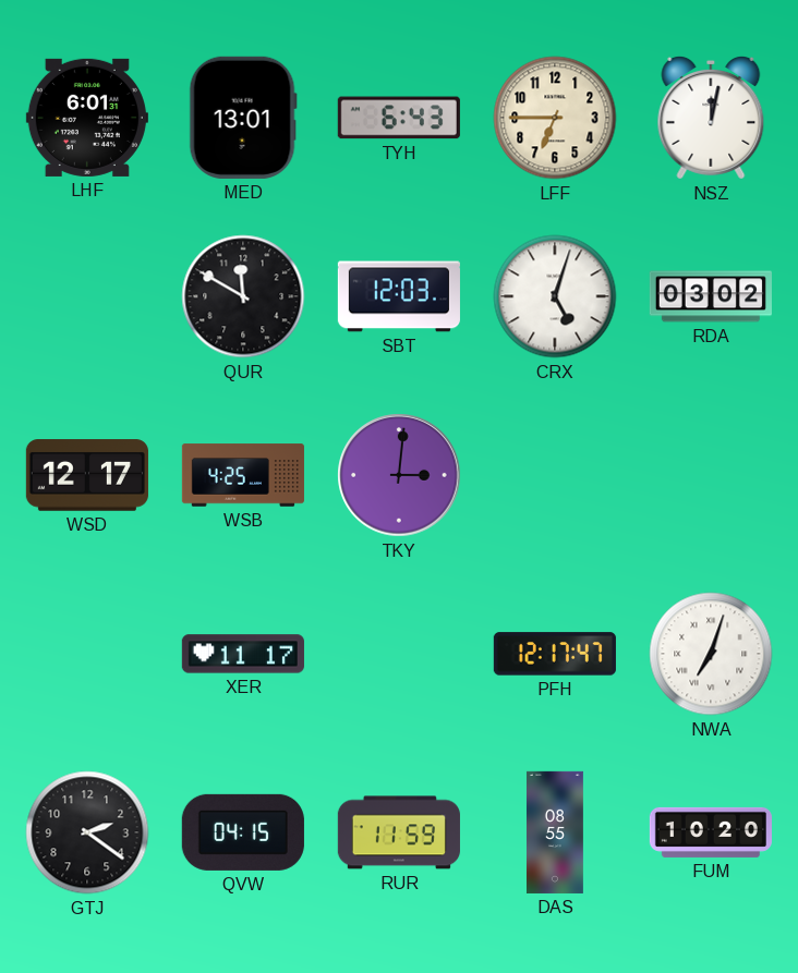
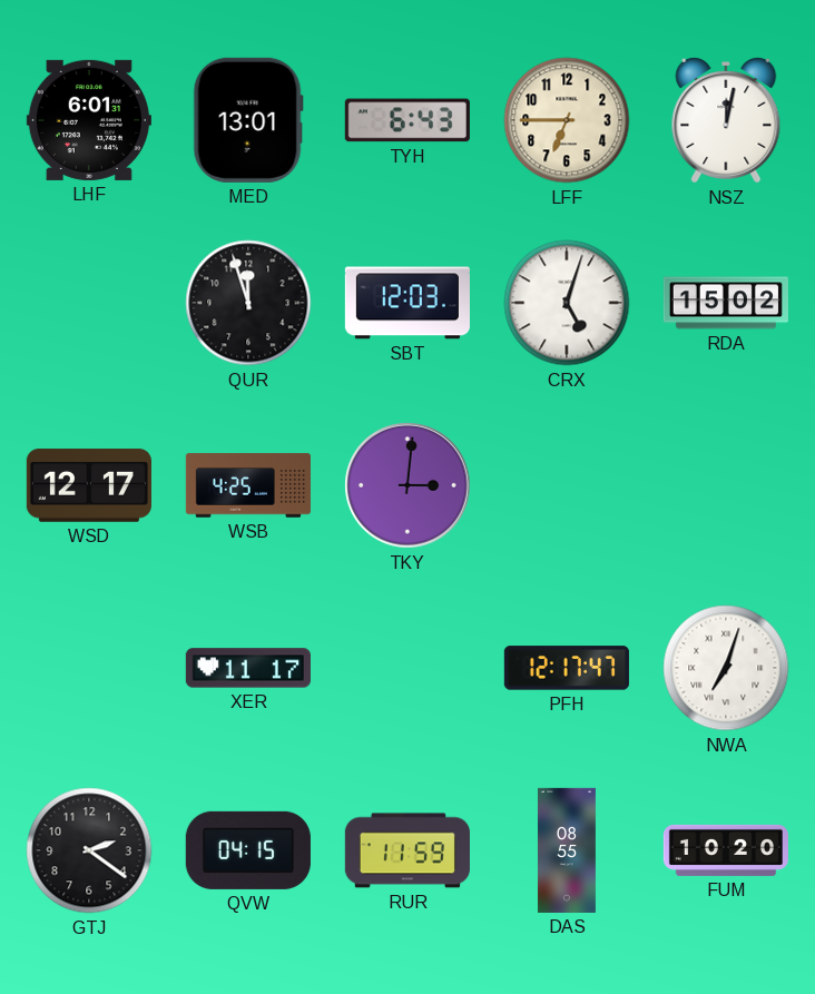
QUR: 11:50 -> 11:57 (248, 303)
RDA: 03:02 -> 15:02 (726, 303)
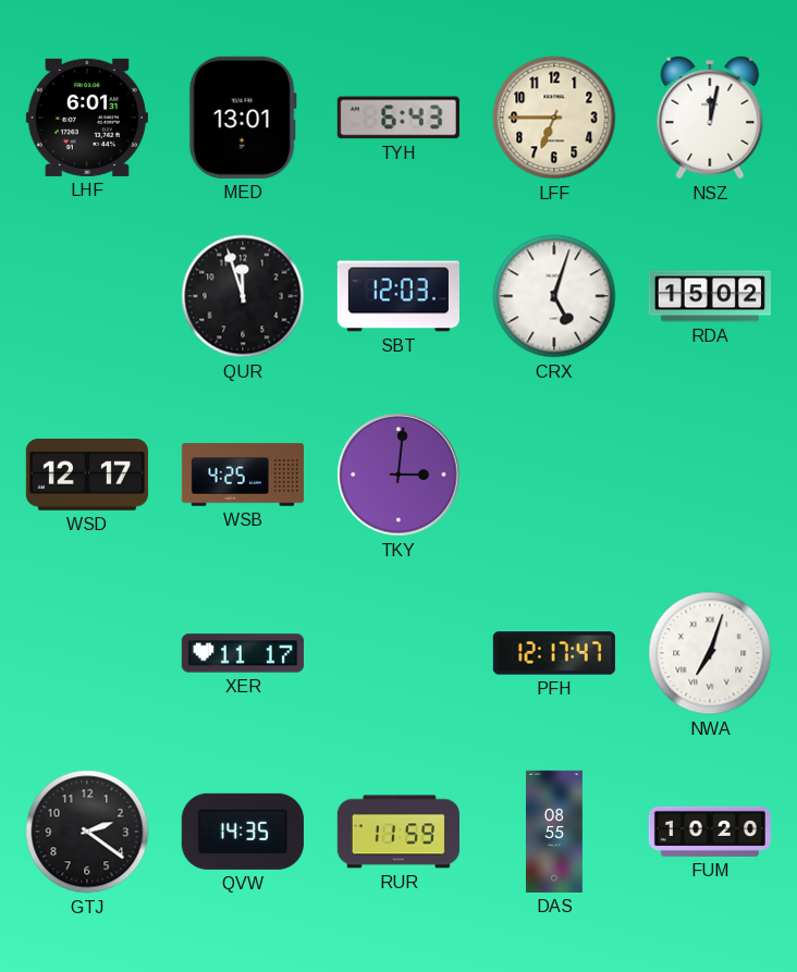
QVW: 04:15 -> 14:35 (243, 832)
